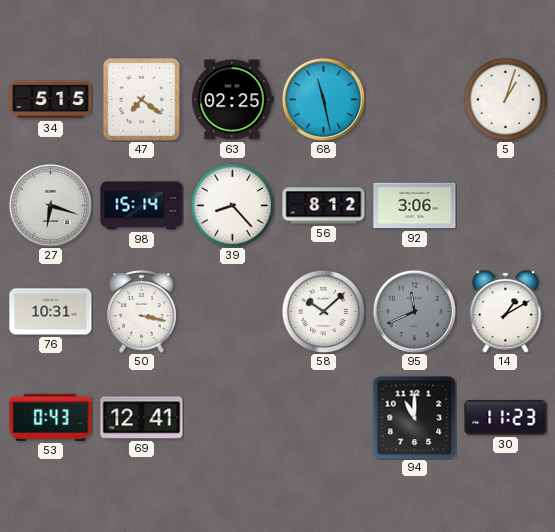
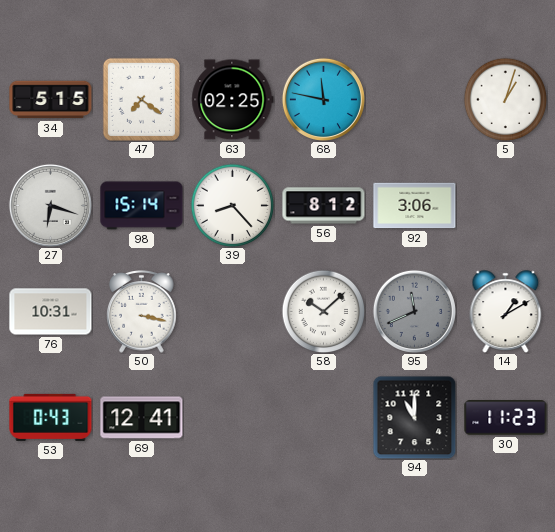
68: 11:28 -> 11:47 (323, 99)
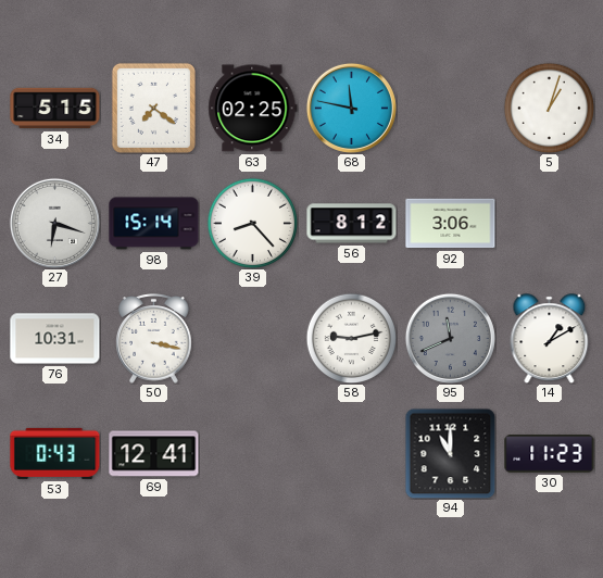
58: 10:08 -> 9:13 (351, 338)
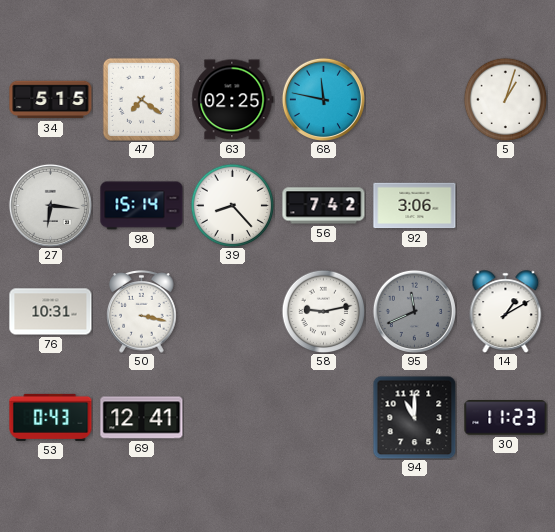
27: 6:18 -> 6:16 (50, 205)
56: 8:12 -> 7:42 (324, 206)
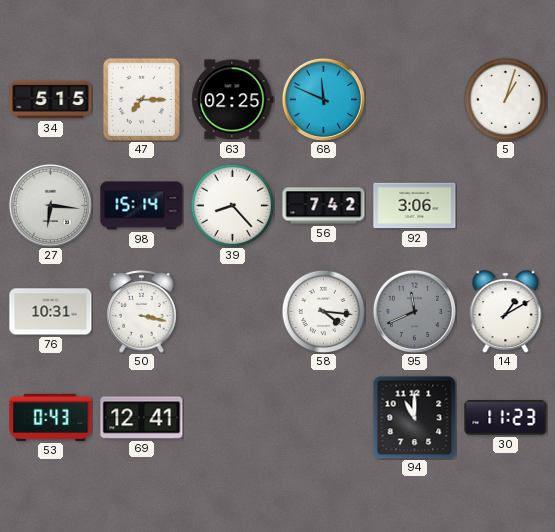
47: 7:21 -> 7:15 (141, 99)
68: 11:47 -> 11:49 (323, 99)
58: 9:13 -> 4:16 (323, 311)
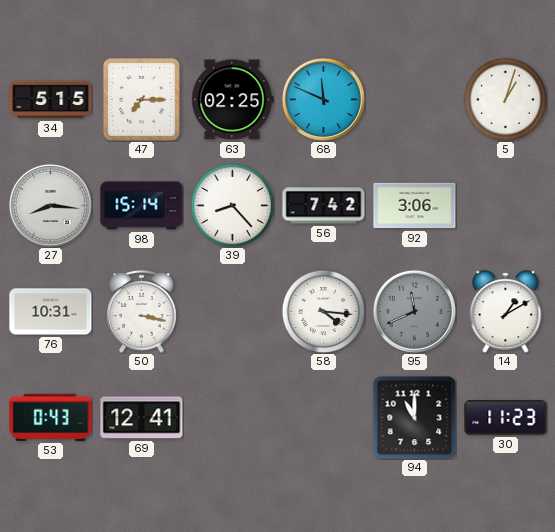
27: 6:16 -> 8:16 (50, 205)
